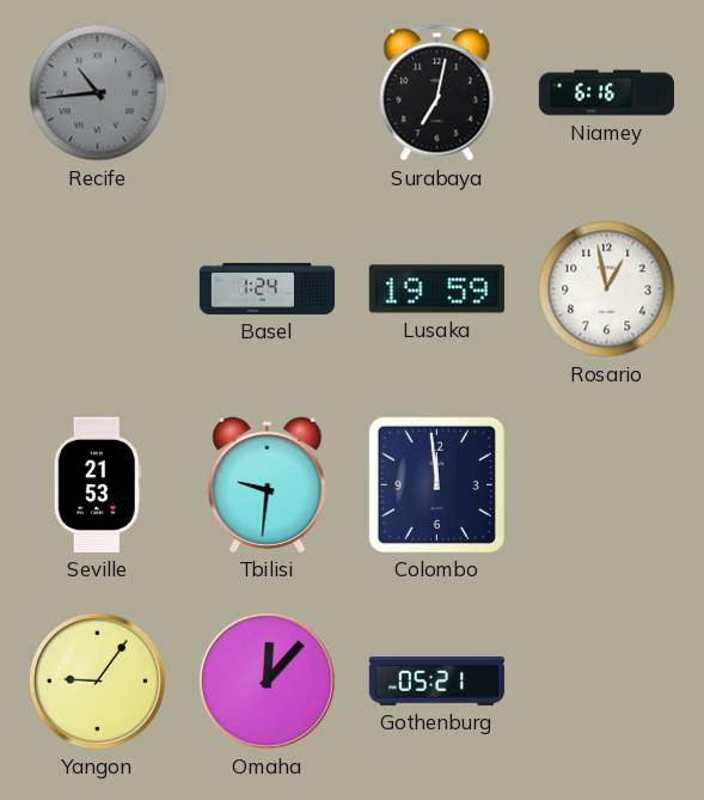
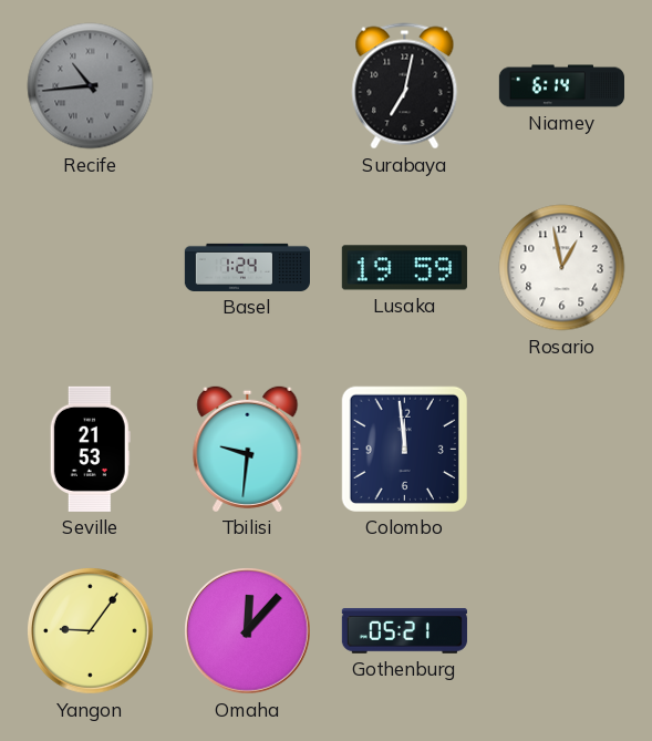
Niamey: 6:16 -> 6:14 (561, 86)
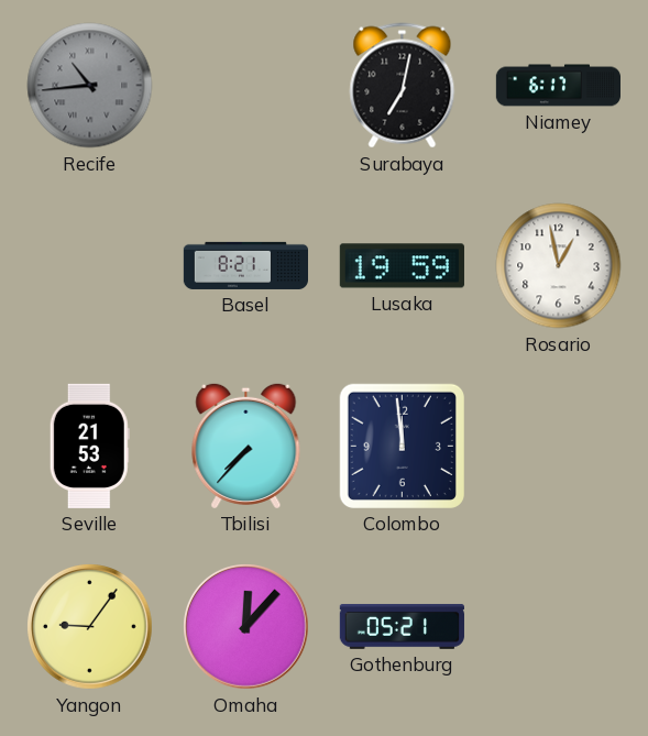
Niamey: 6:14 -> 6:17 (558, 86)
Basel: 1:24 -> 8:21 (245, 265)
Tbilisi: 9:31 -> 7:37 (246, 446)
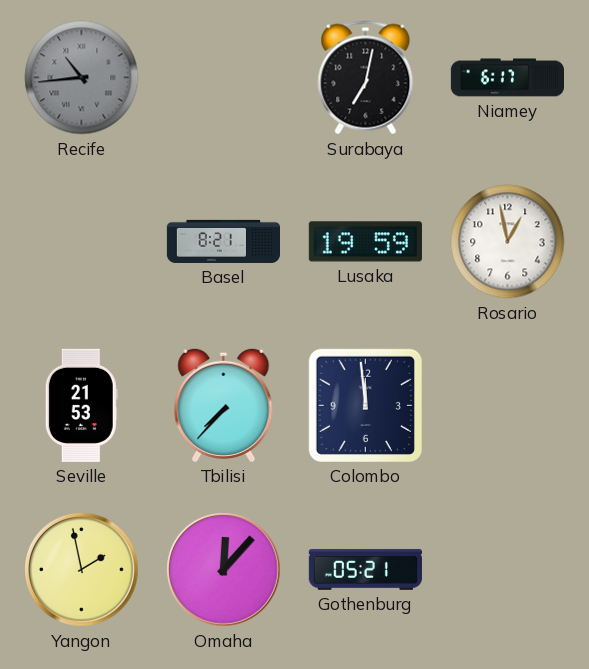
Yangon: 9:06 -> 1:58 (82, 570)
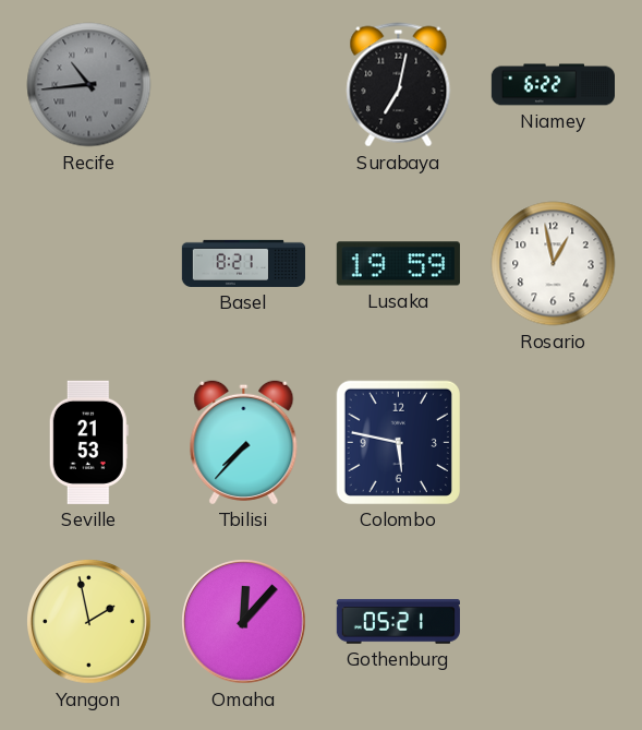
Niamey: 6:17 -> 6:22 (553, 85)
Colombo: 11:59 -> 5:47 (398, 442)
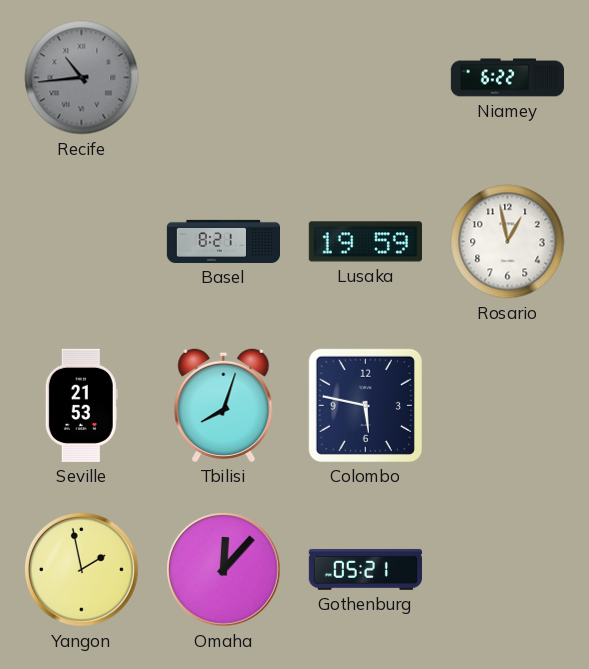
Surabaya: 7:02 -> none (399, 85)
Tbilisi: 7:37 -> 8:03 (224, 405)
